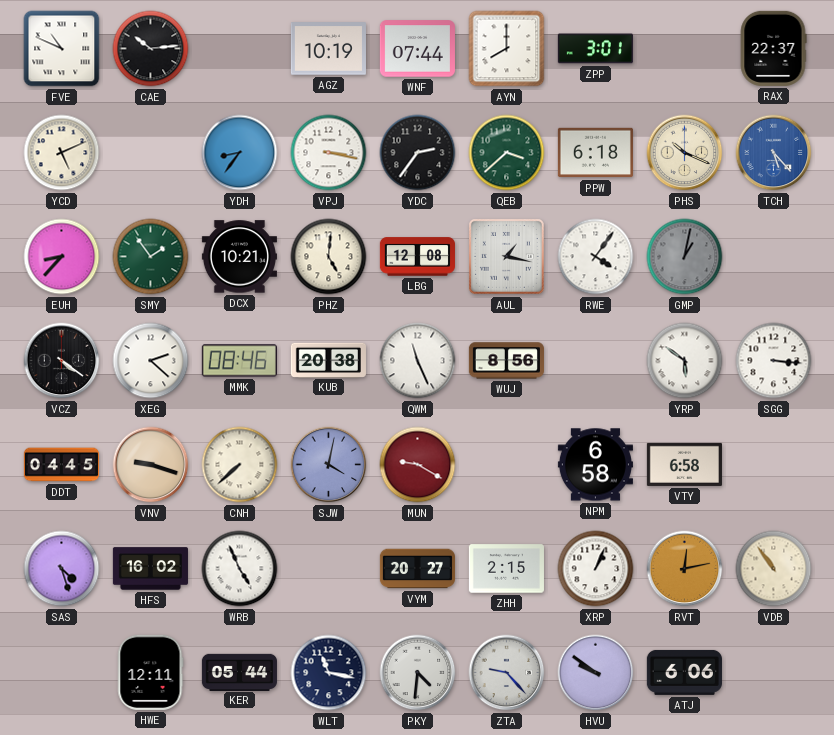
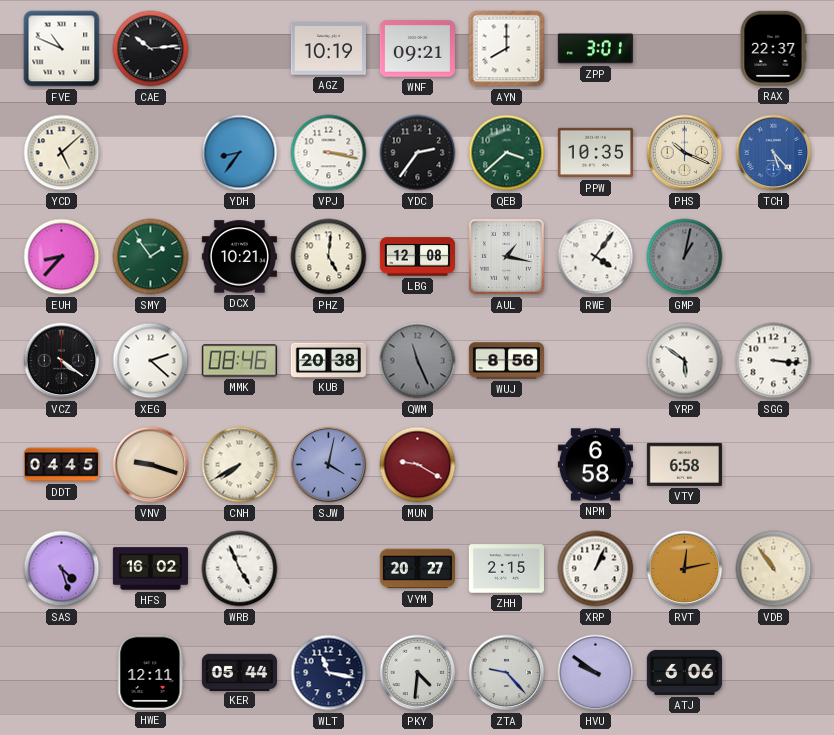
WNF: 07:44 -> 09:21 (417, 49)
YCD: 5:11 -> 5:08 (62, 153)
PPW: 6:18 -> 10:35 (595, 153)
QWM dial: white -> grey (418, 361)
CNH: 7:38 -> 7:40 (240, 465)
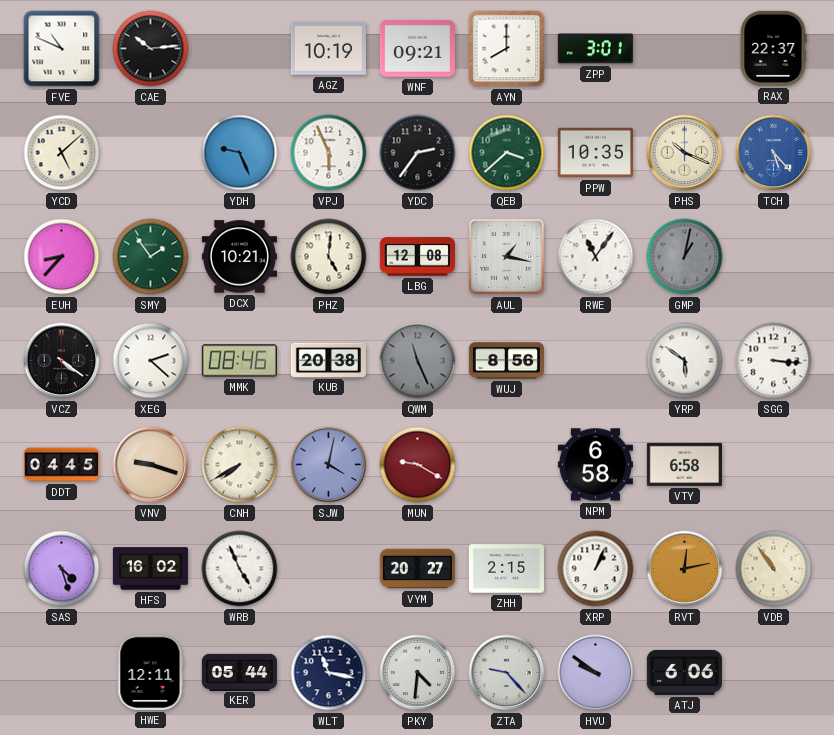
YDH: 8:36 -> 9:26 (240, 153)
VPJ: 3:17 -> 5:56 (329, 153)
RWE: 4:06 -> 11:06 (596, 257)
